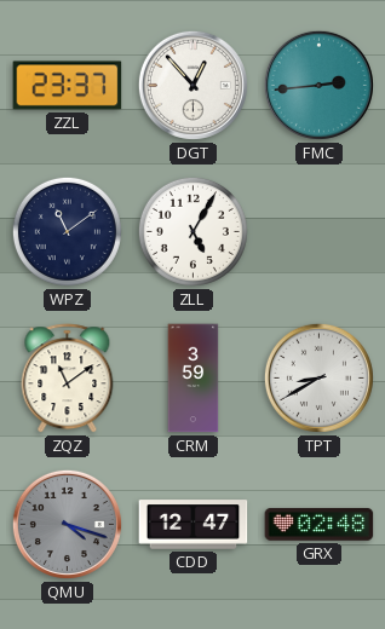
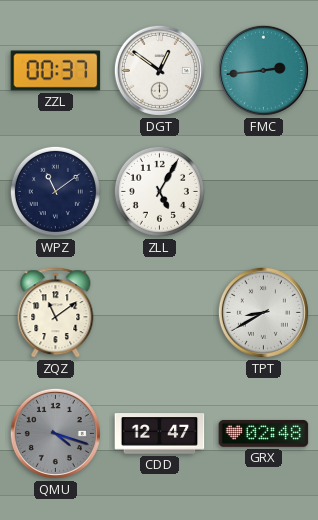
ZZL: 23:37 -> 00:37 (56, 71)
DGT: 12:53 -> 12:51 (159, 70)
CRM: 3:59 -> none (194, 379)
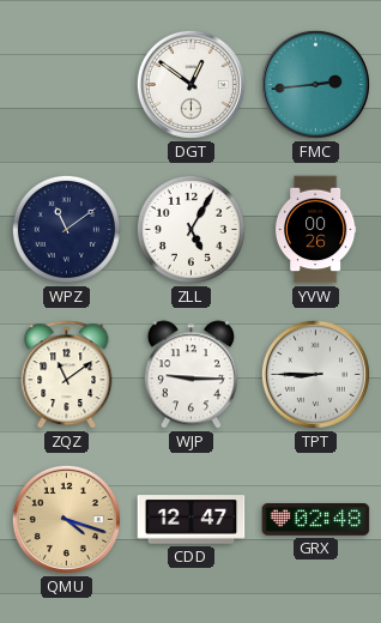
ZZL: 00:37 -> none (56, 71)
YVW: none -> 00:26 (315, 230)
WJP: none -> 9:15 (190, 375)
TPT: 8:40 -> 8:45 (315, 374)
QMU dial: grey -> champagne (66, 519)
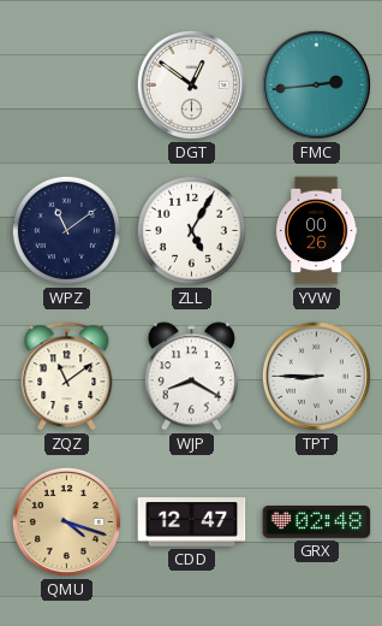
WJP: 9:15 -> 8:20 (191, 377)
